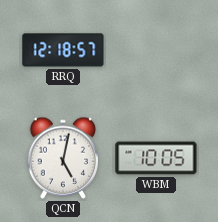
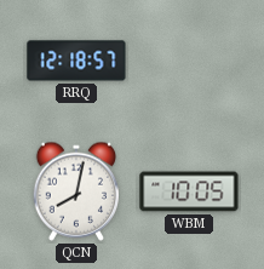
QCN: 5:02 -> 8:02 (75, 191)
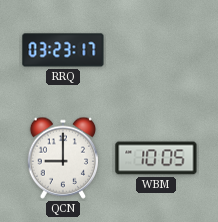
RRQ: 12:18 -> 03:23 (63, 50)
QCN: 8:02 -> 9:00 (62, 158)
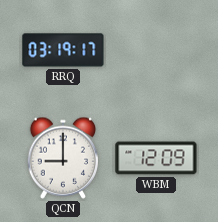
RRQ: 03:23 -> 03:19 (63, 50)
WBM: 10:05 -> 12:09 (156, 158)
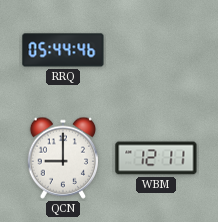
RRQ: 03:19 -> 05:44 (63, 50)
WBM: 12:09 -> 12:11 (156, 158)
